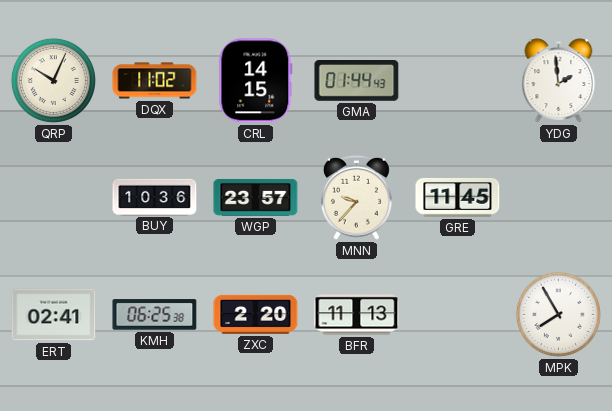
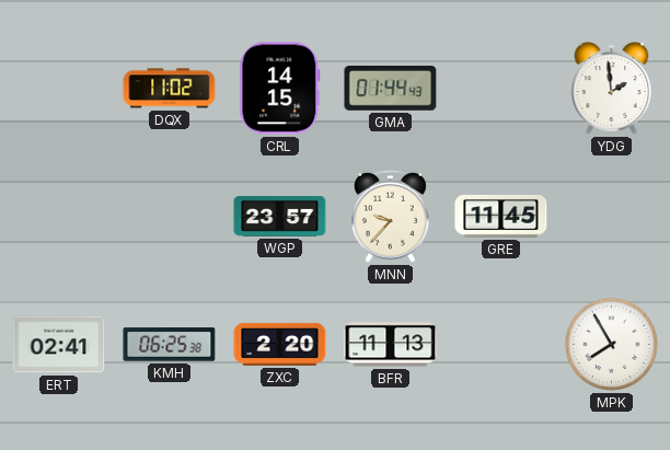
QRP: 10:04 -> none (53, 80)
BUY: 10:36 -> none (155, 197)
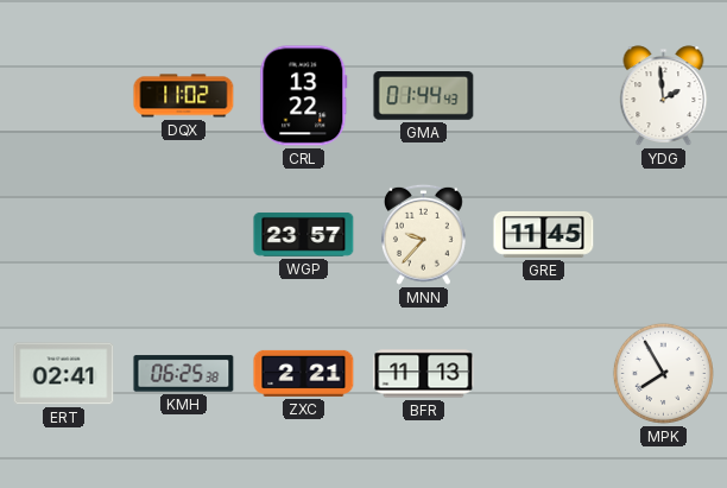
CRL: 14:15 -> 13:22 (304, 96)
ZXC: 2:20 -> 2:21 (304, 373)
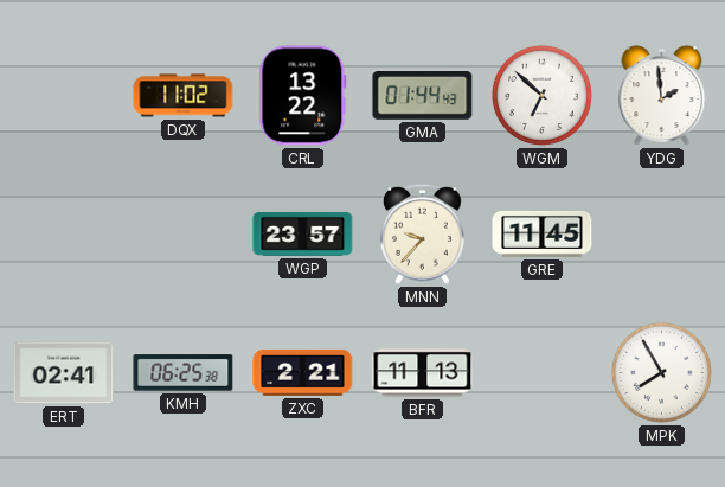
WGM: none -> 6:52 (541, 95)
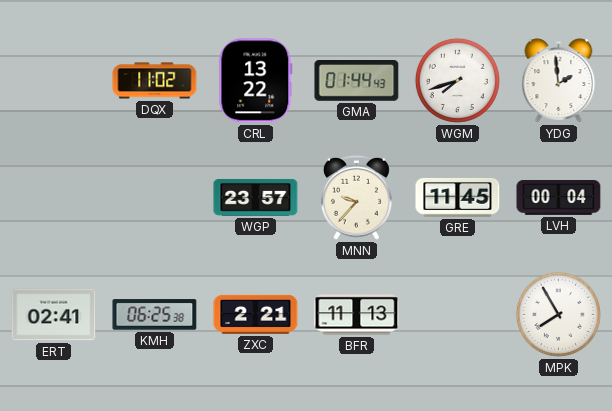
WGM: 6:52 -> 7:42 (457, 80)
LVH: none -> 00:04 (559, 198)
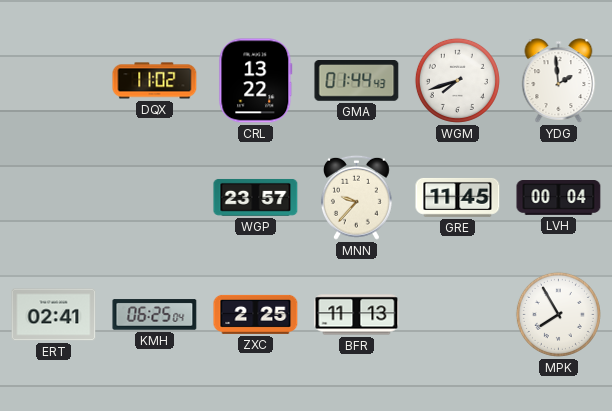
KMH: 06:25:38 -> 06:25:04 (155, 315)
ZXC: 2:21 -> 2:25 (256, 314)
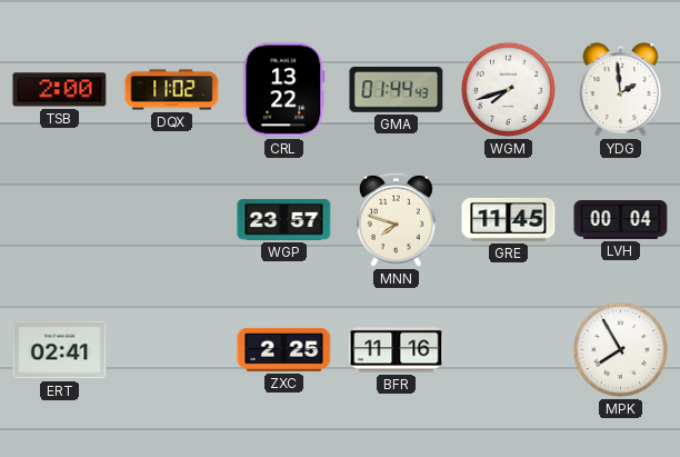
TSB: none -> 2:00 (60, 90)
MNN: 9:37 -> 7:48 (396, 219)
KMH: 06:25 -> none (155, 315)
BFR: 11:13 -> 11:16 (397, 350)
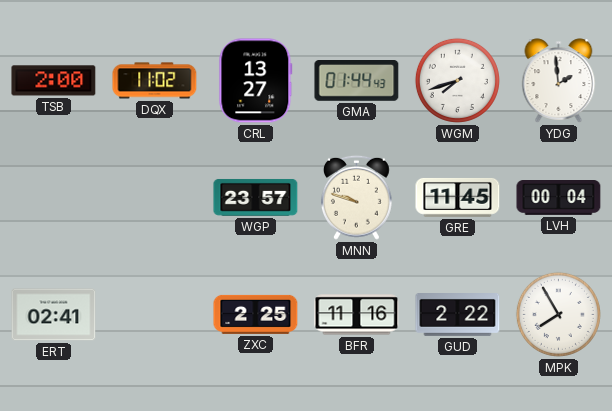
CRL: 13:22 -> 13:27 (256, 81)
MNN: 7:48 -> 9:48 (356, 197)
GUD: none -> 2:22 (458, 315)
